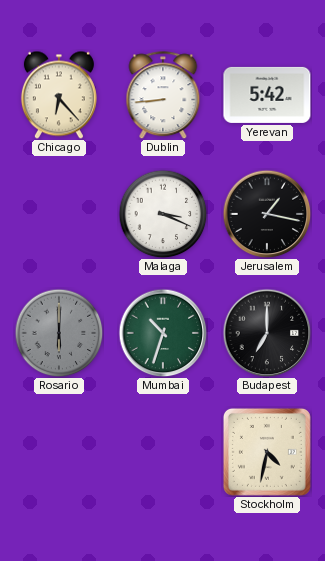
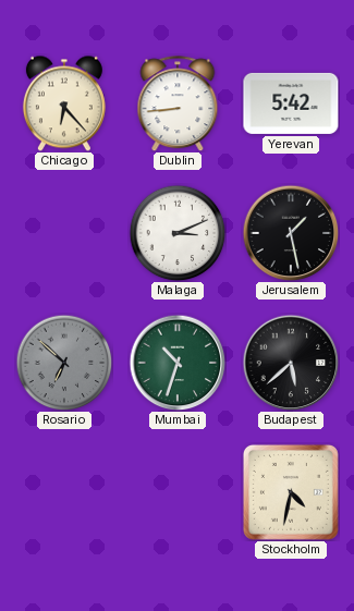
Malaga: 3:19 -> 3:11 (178, 233)
Jerusalem: 1:17 -> 1:28 (291, 233)
Rosario: 6:00 -> 6:52 (64, 363)
Budapest: 7:00 -> 5:38 (291, 363)
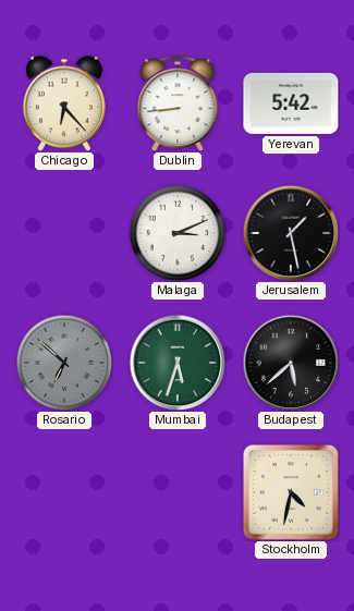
Mumbai: 10:33 -> 5:33 (178, 363)
